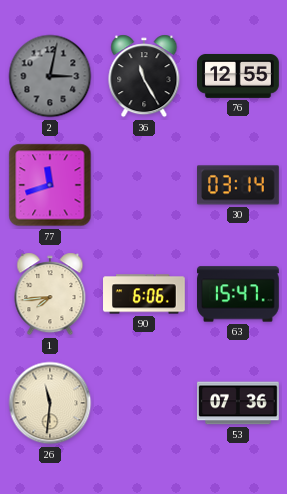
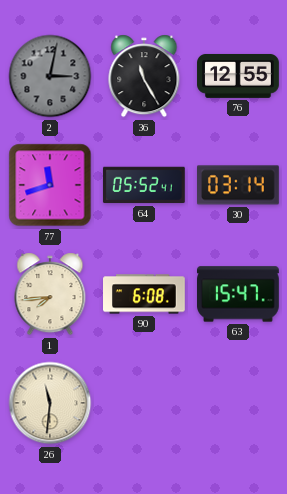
64: none -> 05:52 (144, 185)
90: 6:06 -> 6:08 (145, 294)
53: 07:36 -> none (239, 403)
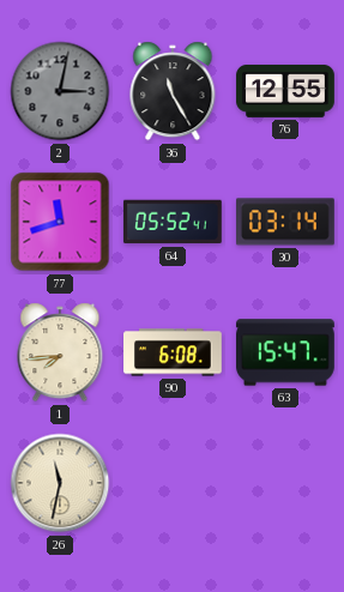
26: 11:31 -> 11:32 (60, 483)
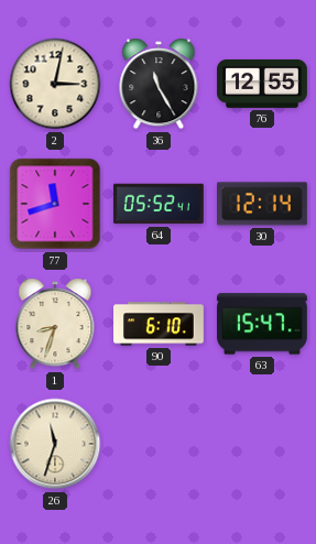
2 dial: grey -> cream (55, 84)
30: 03:14 -> 12:14 (263, 204)
1: 7:44 -> 8:33 (55, 324)
90: 6:08 -> 6:10 (160, 324)
26: 11:32 -> 11:33 (55, 444)
